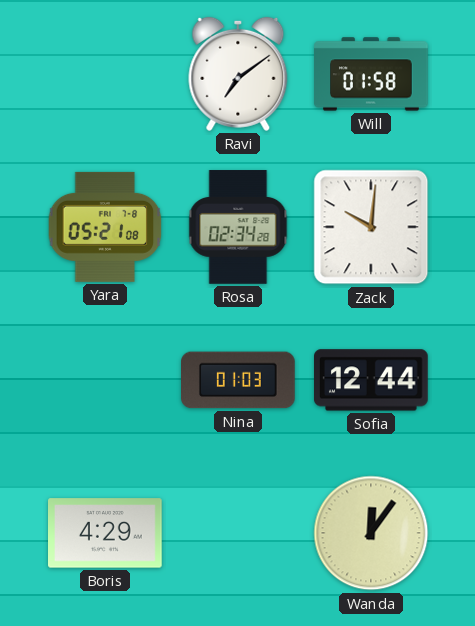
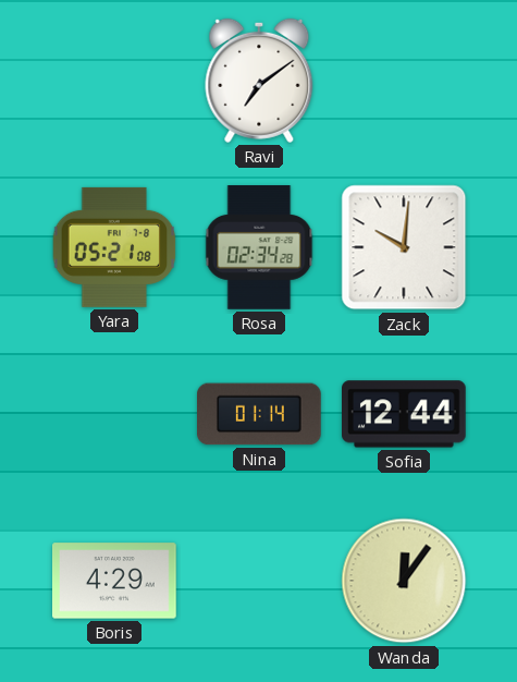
Will: 01:58 -> none (371, 74)
Nina: 01:03 -> 01:14 (260, 414)
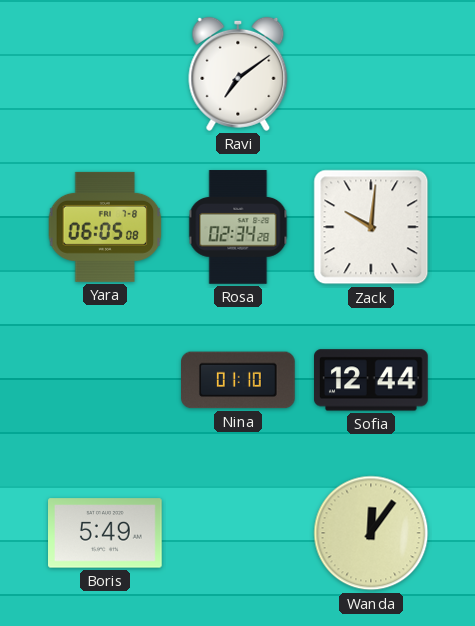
Yara: 05:21 -> 06:05 (105, 227)
Nina: 01:14 -> 01:10 (239, 380)
Boris: 4:29 -> 5:49 (106, 533)
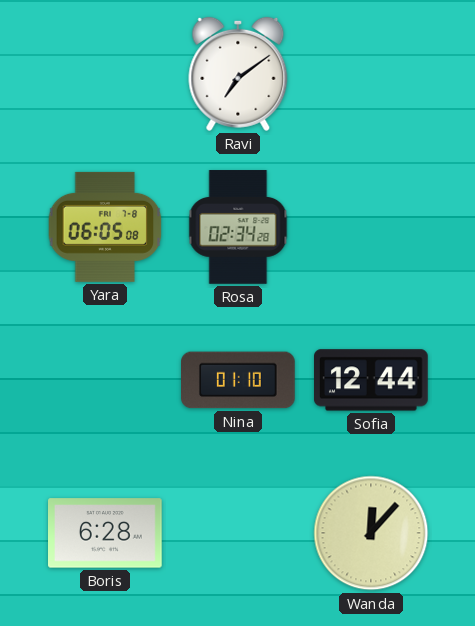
Zack: 10:01 -> none (371, 227)
Boris: 5:49 -> 6:28 (106, 533)
Wanda: 12:06 -> 12:07 (371, 533)
